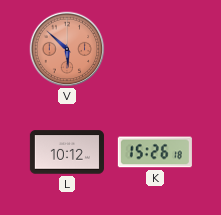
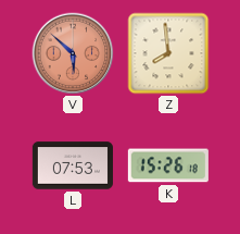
Z: none -> 7:59 (168, 53)
L: 10:12 -> 07:53 (73, 165)
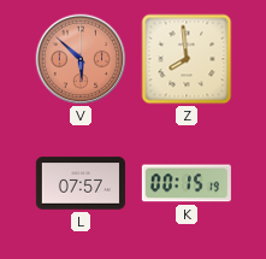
L: 07:53 -> 07:57 (81, 183)
K: 15:26 -> 00:15 (187, 183)
